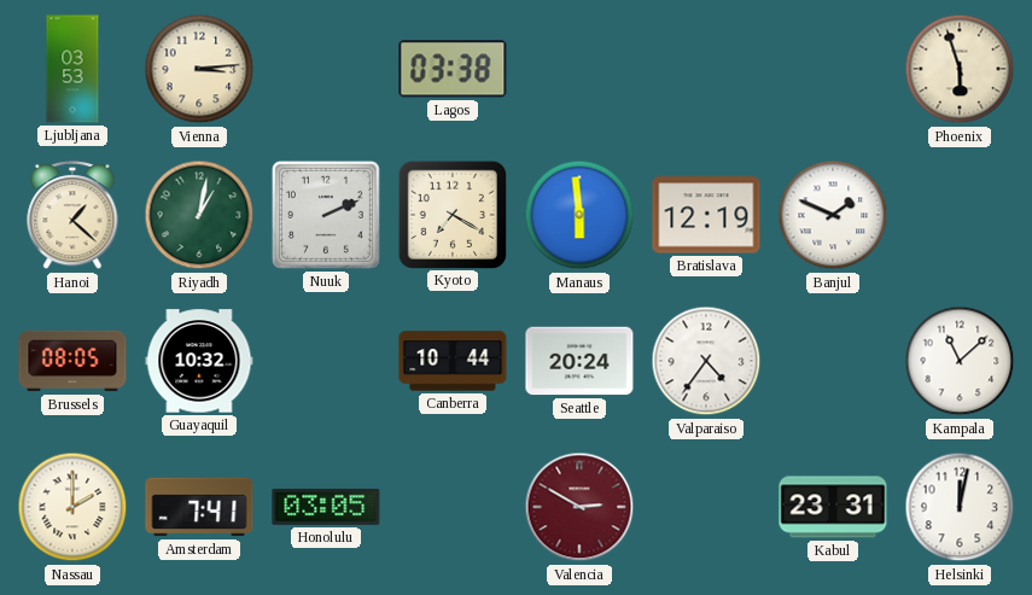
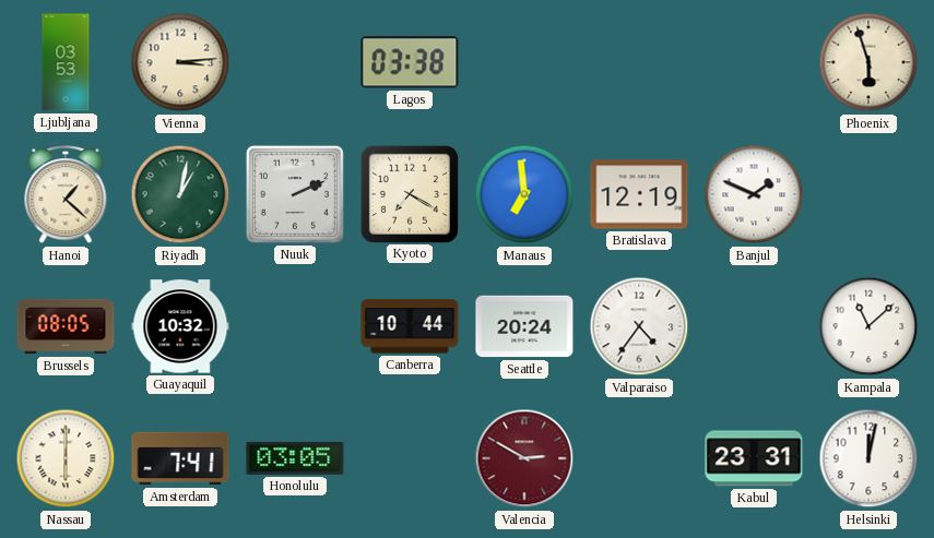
Manaus: 5:59 -> 6:59 (524, 194)
Nassau: 2:00 -> 6:00 (66, 458)
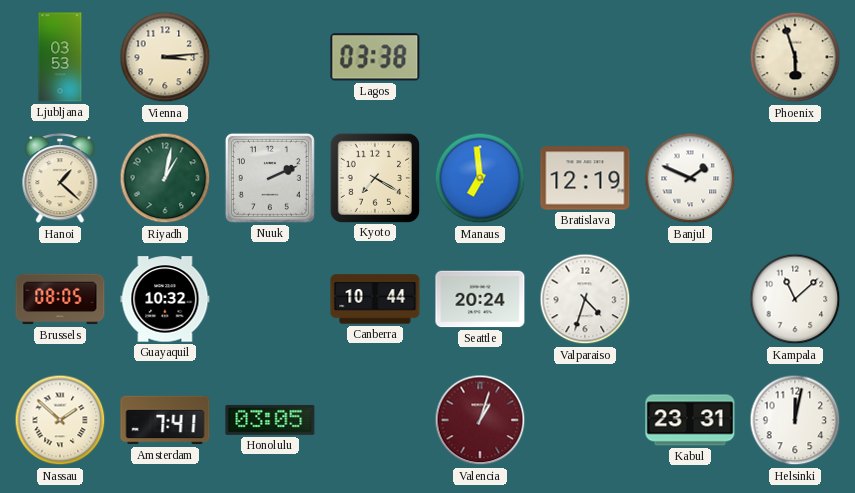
Valparaiso: 4:36 -> 4:33 (585, 299)
Nassau: 6:00 -> 1:52 (60, 420)
Valencia: 2:50 -> 1:03 (480, 420)
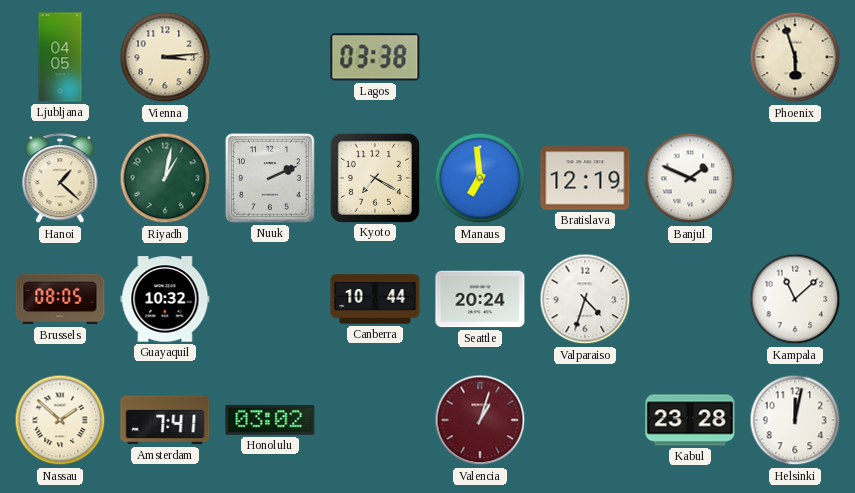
Ljubljana: 03:53 -> 04:05 (60, 57)
Honolulu: 03:05 -> 03:02 (270, 420)
Kabul: 23:31 -> 23:28 (690, 420)
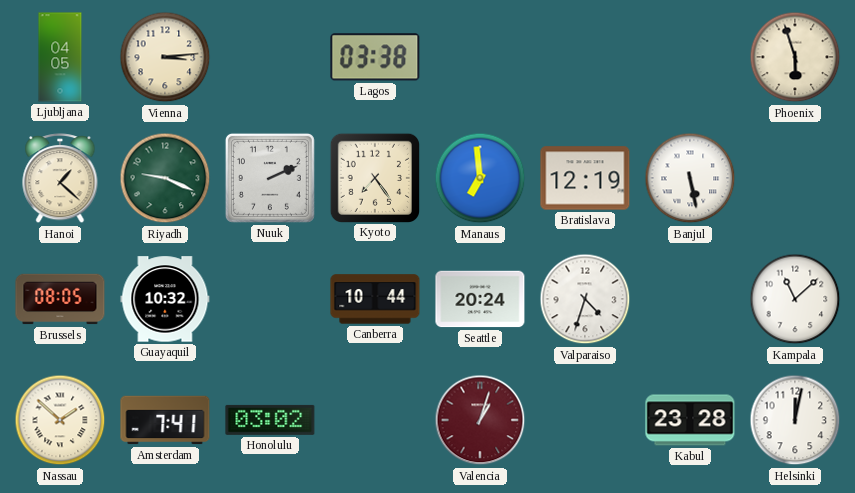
Riyadh: 1:02 -> 9:19 (165, 178)
Kyoto: 7:20 -> 7:24 (374, 177)
Banjul: 1:49 -> 5:28 (690, 178)
